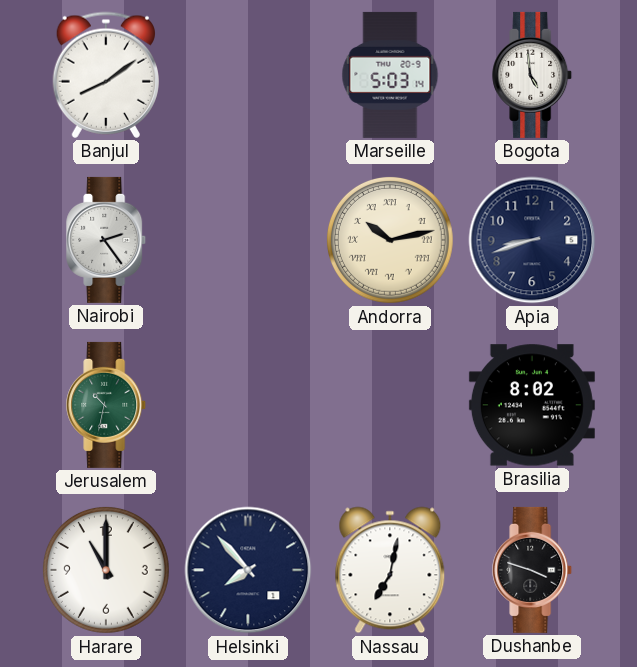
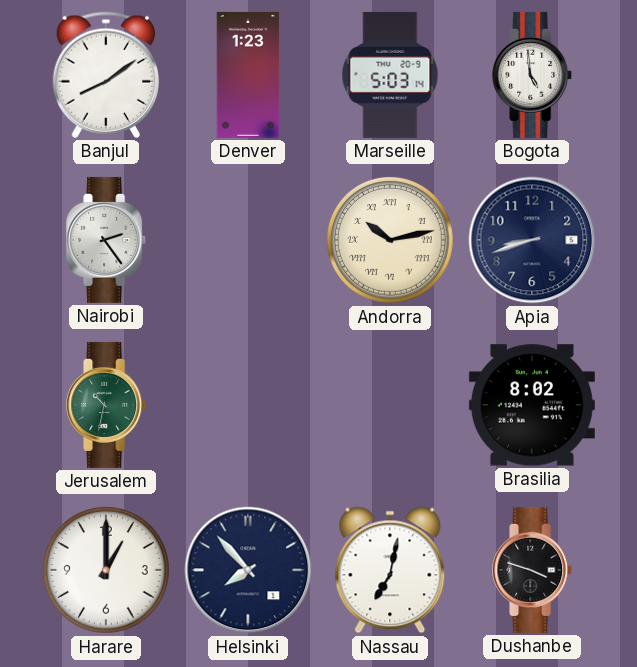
Denver: none -> 1:23 (248, 75)
Harare: 11:00 -> 1:00 (106, 570)
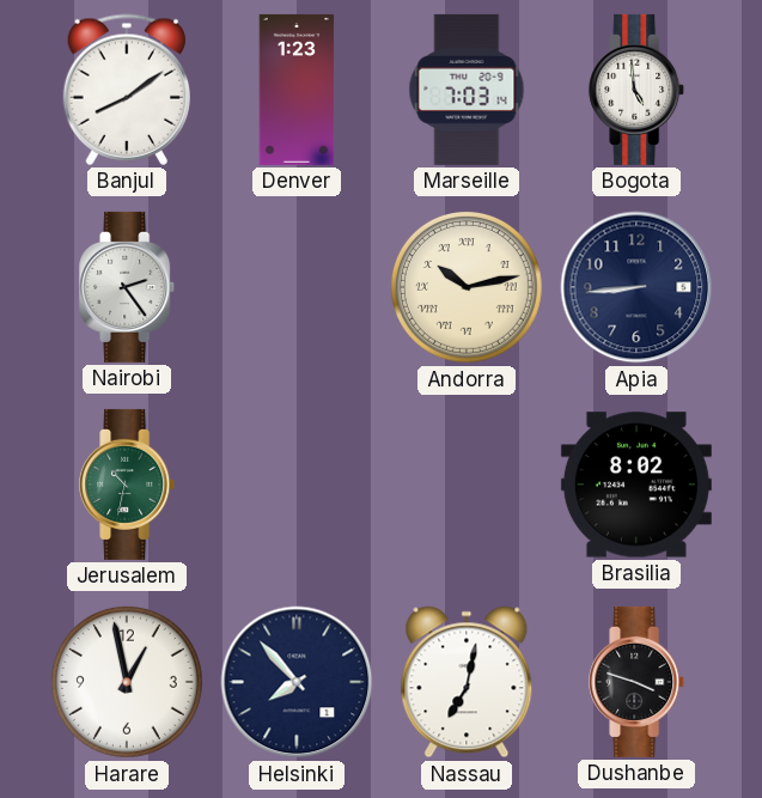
Marseille: 5:03 -> 7:03 (467, 90)
Apia: 8:42 -> 8:44 (636, 287)
Harare: 1:00 -> 12:58 (127, 682)
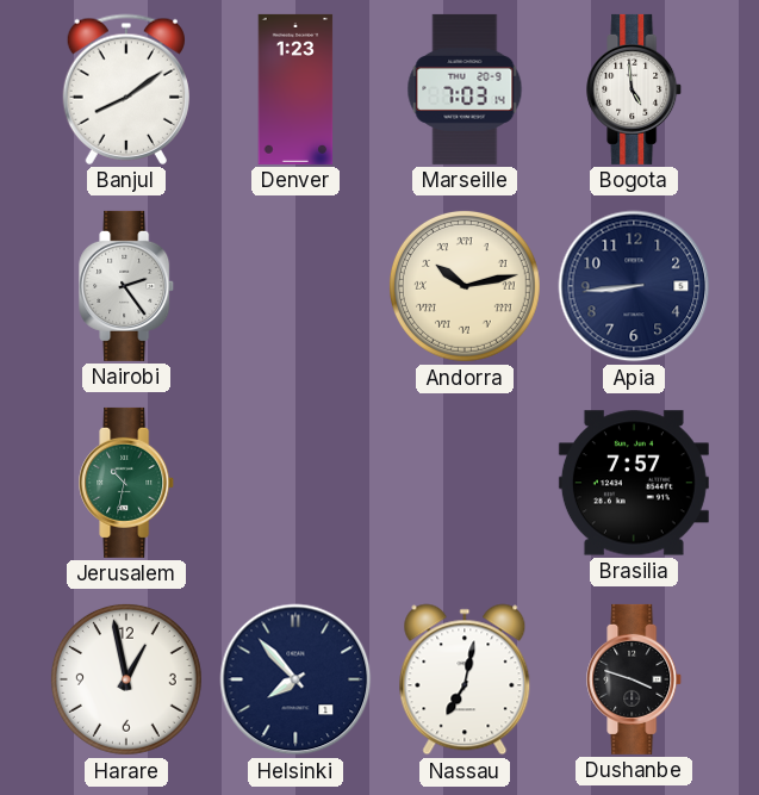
Brasilia: 8:02 -> 7:57 (634, 483)
